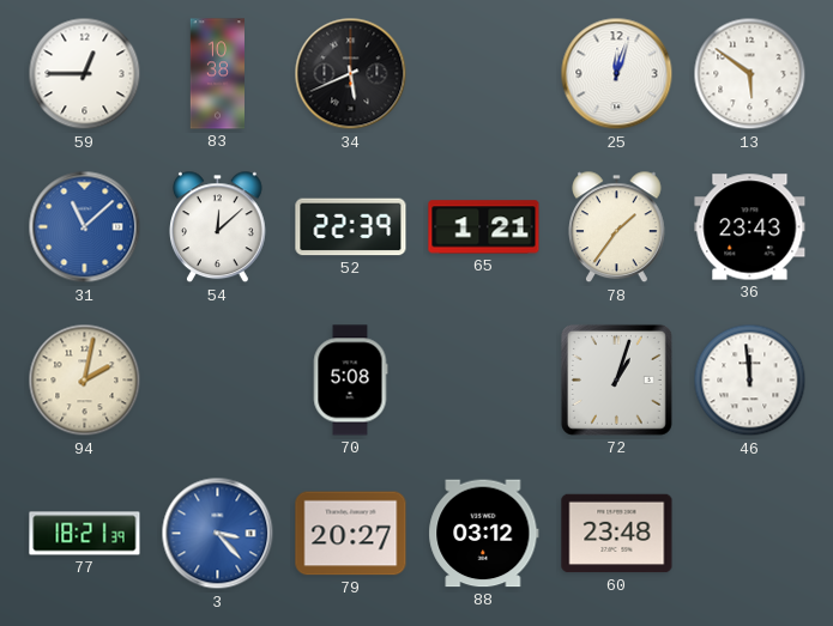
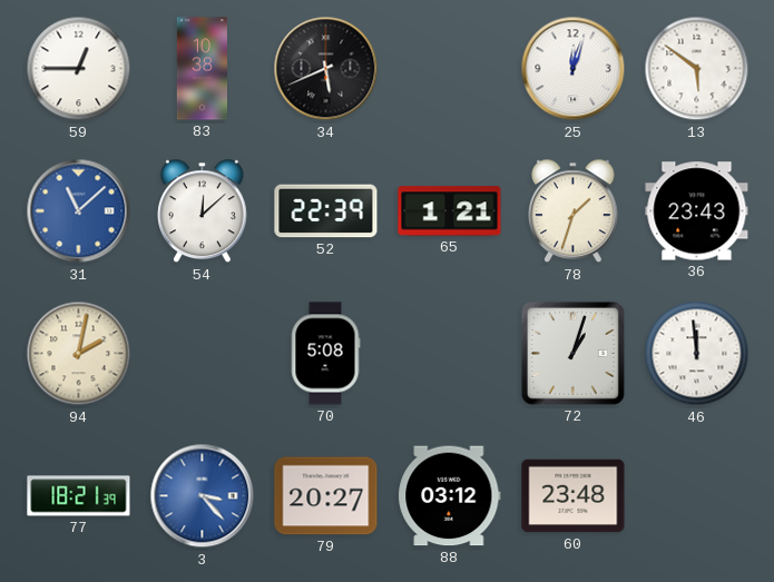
78: 1:36 -> 1:33 (574, 211)
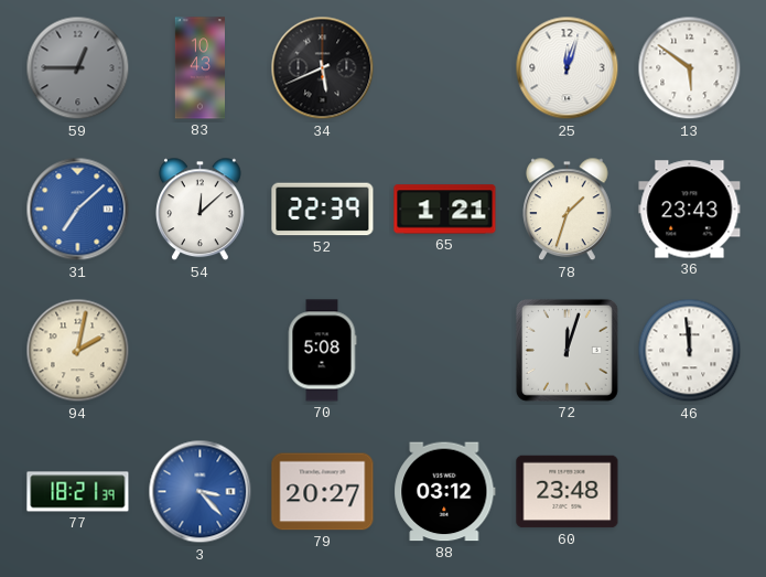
59 dial: white -> grey (78, 68)
83: 10:38 -> 10:43 (199, 68)
31: 11:08 -> 7:08 (78, 210)
72: 1:03 -> 12:03 (567, 350)
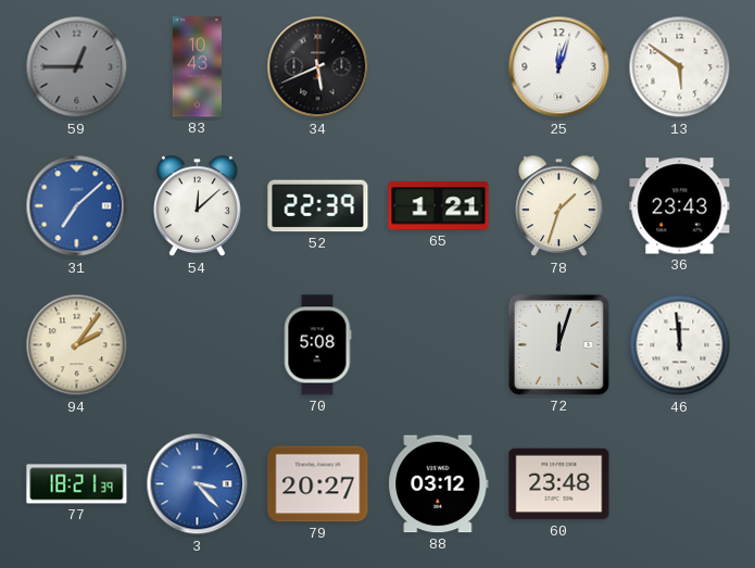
94: 2:02 -> 2:06 (77, 345)
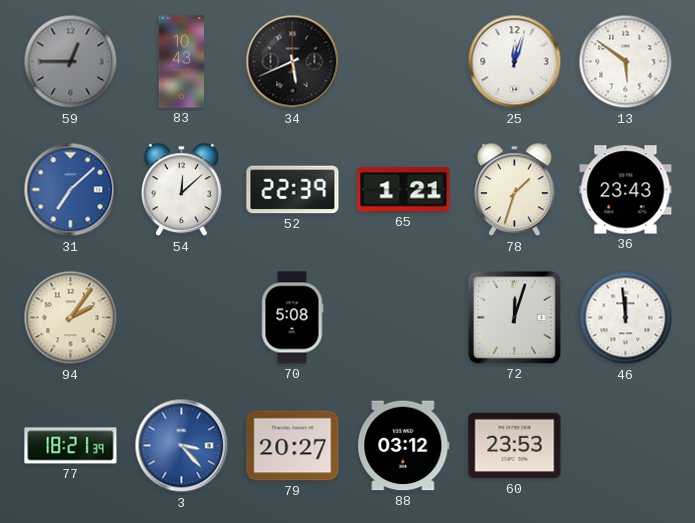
60: 23:48 -> 23:53 (515, 446)
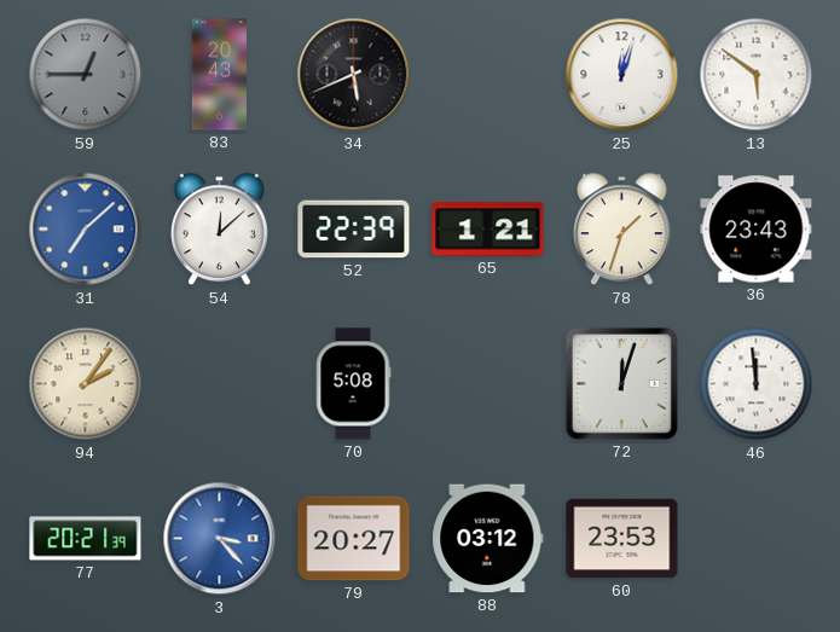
83: 10:43 -> 20:43 (219, 75)
77: 18:21 -> 20:21 (86, 539)
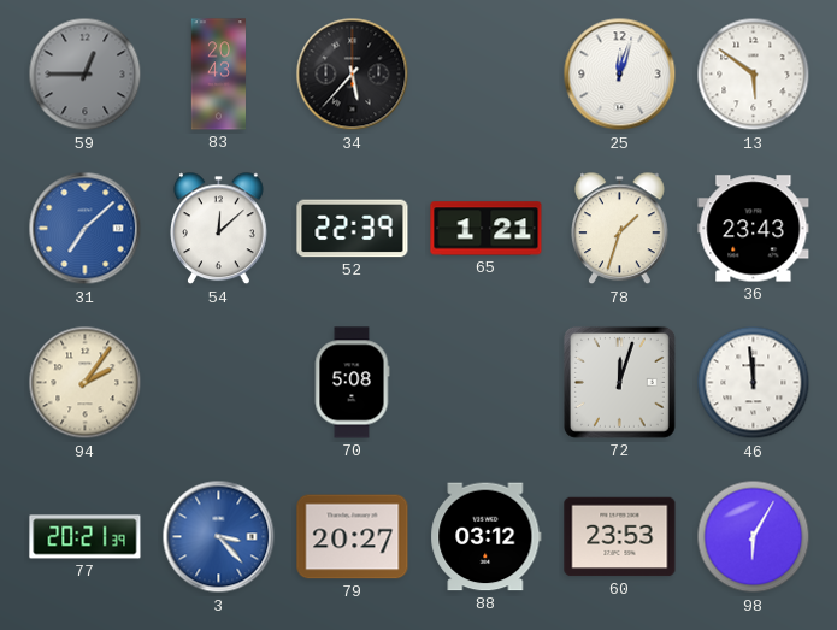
34: 5:41 -> 5:37 (353, 75)
98: none -> 6:05 (754, 537)
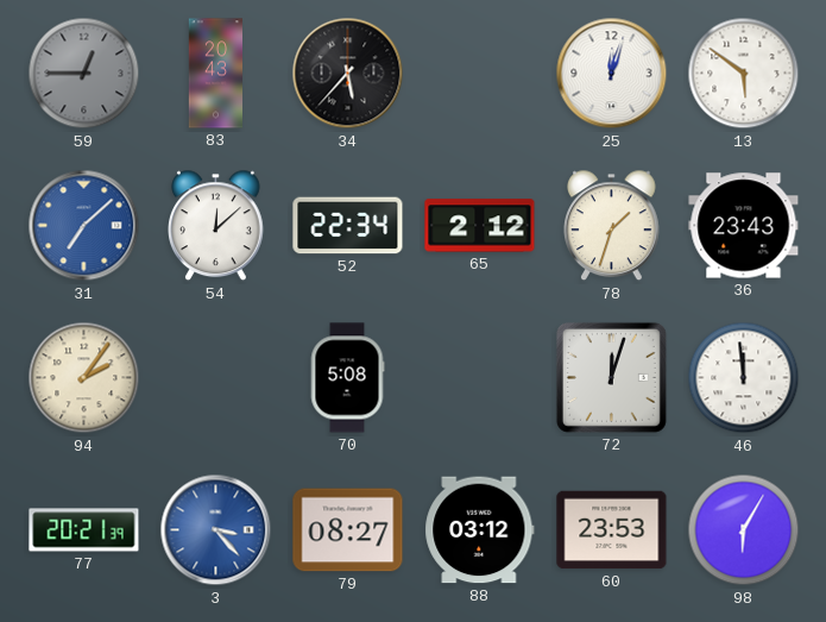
52: 22:39 -> 22:34 (348, 226)
65: 1:21 -> 2:12 (480, 226)
79: 20:27 -> 08:27 (348, 530)
